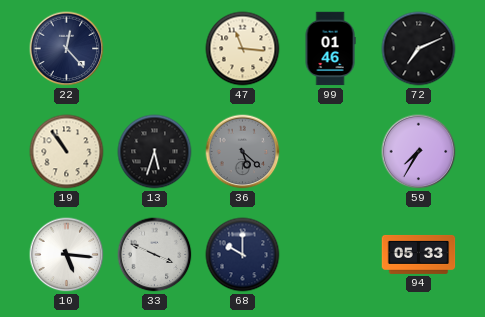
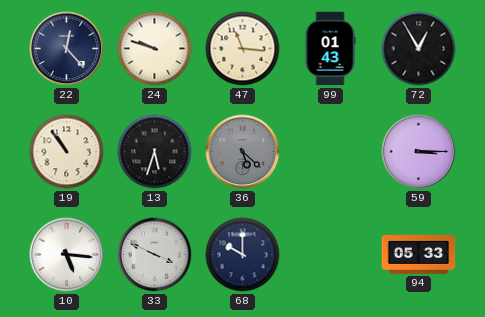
24: none -> 9:48 (155, 49)
99: 01:46 -> 01:43 (330, 49)
72: 7:11 -> 12:55 (419, 49)
59: 7:35 -> 3:15 (419, 152)
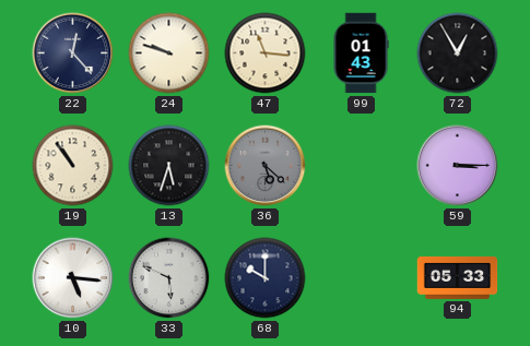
33: 3:49 -> 5:49 (169, 278)
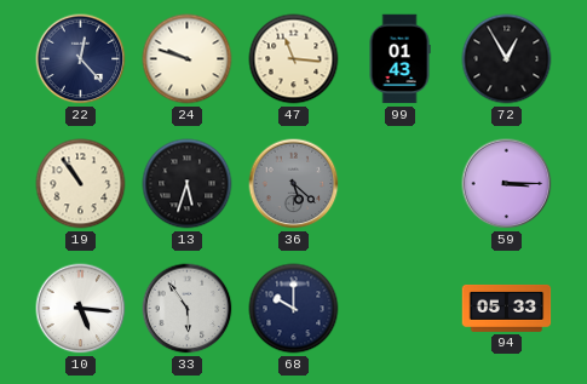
33: 5:49 -> 5:54 (188, 309)
